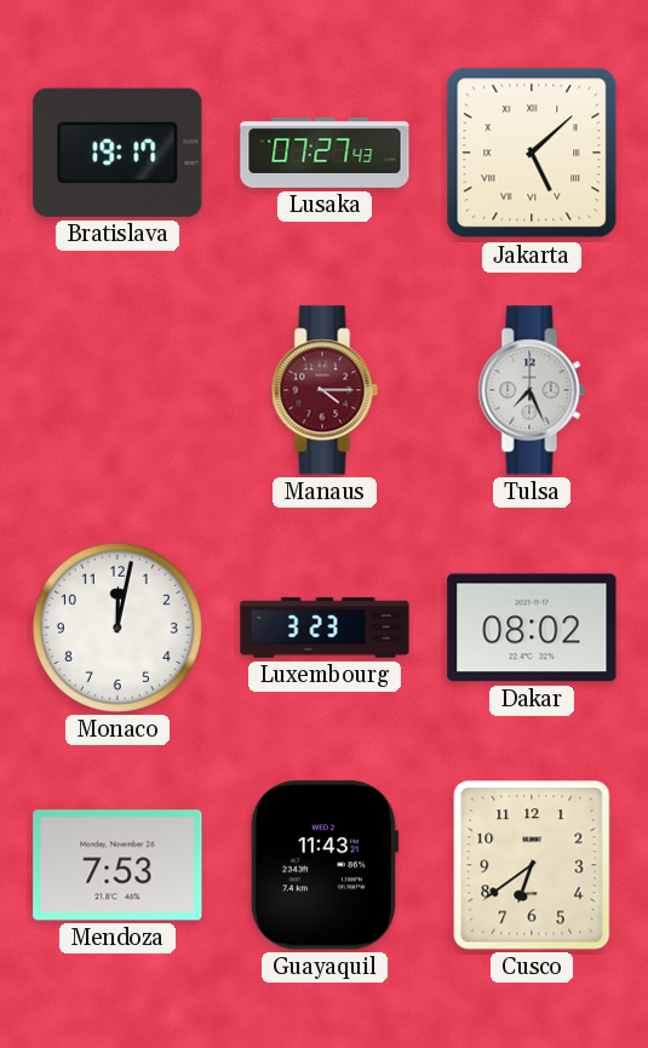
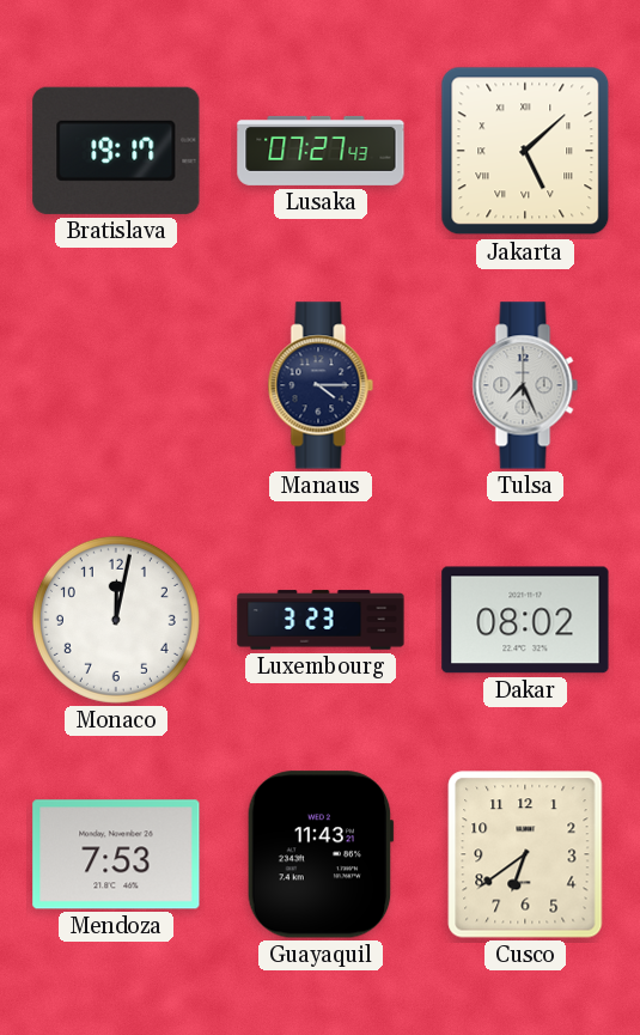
Manaus dial: burgundy -> navy (321, 385)
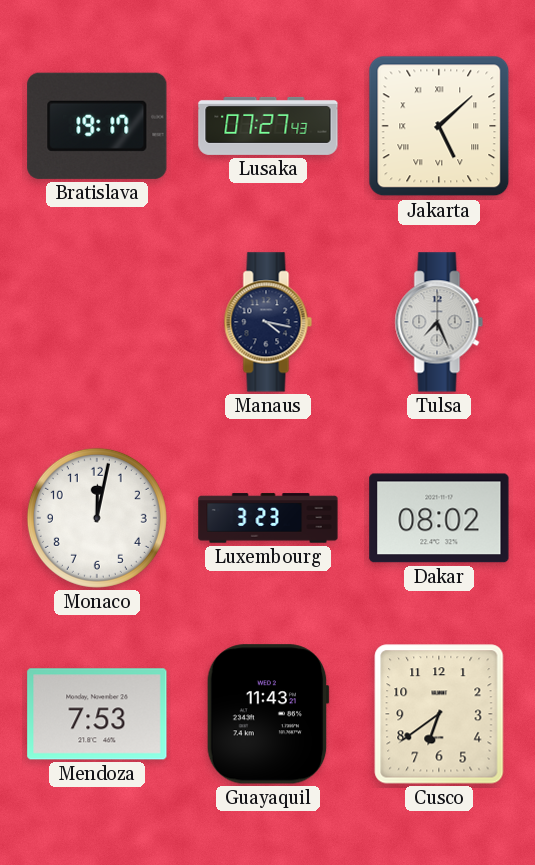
Manaus: 4:15 -> 4:17 (268, 322)
